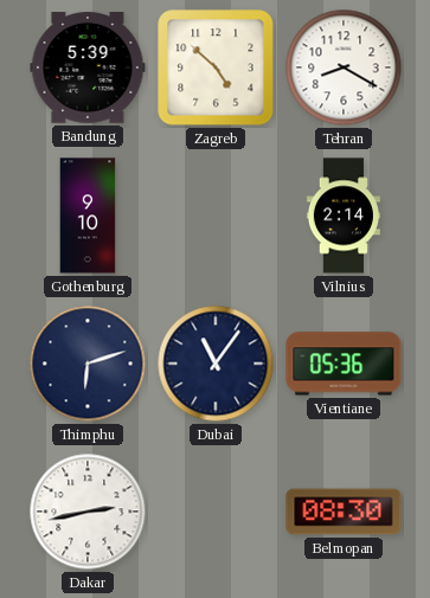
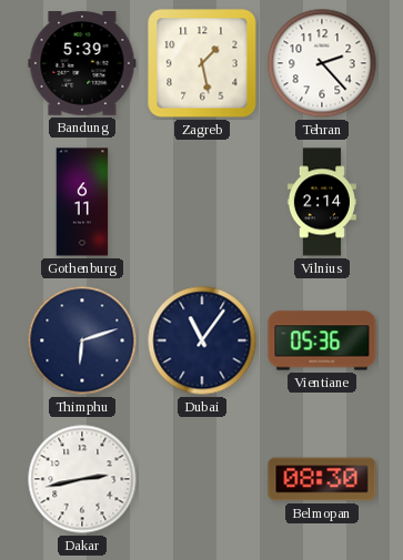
Zagreb: 4:52 -> 1:28 (202, 63)
Tehran: 8:20 -> 2:23 (322, 63)
Gothenburg: 9:10 -> 6:11 (82, 202)
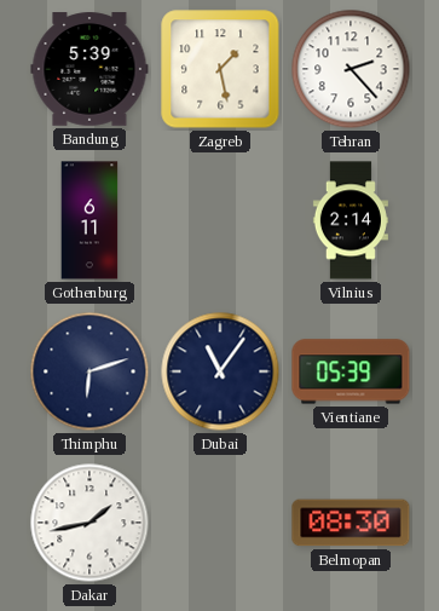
Vientiane: 05:36 -> 05:39 (351, 371)
Dakar: 2:43 -> 1:43 (89, 523)
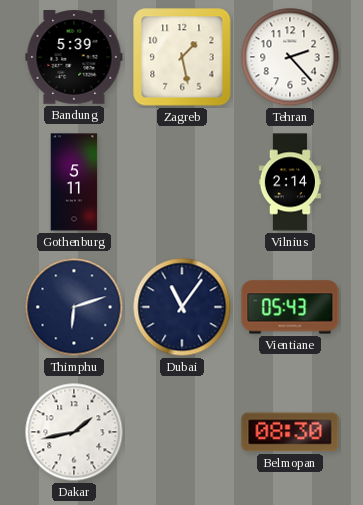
Gothenburg: 6:11 -> 5:11 (74, 182)
Vientiane: 05:39 -> 05:43 (290, 307)
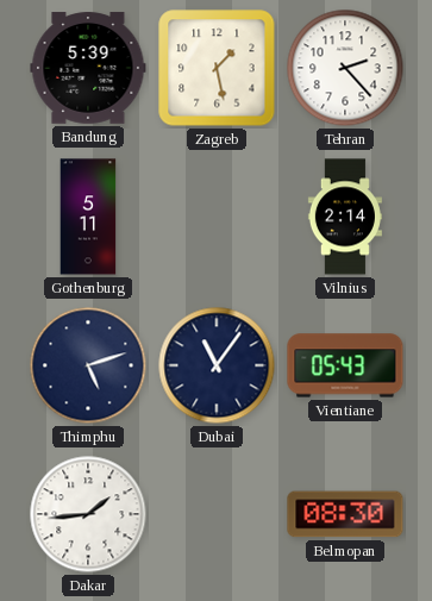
Thimphu: 6:12 -> 5:12 (88, 365)
Dakar: 1:43 -> 1:44 (88, 514)
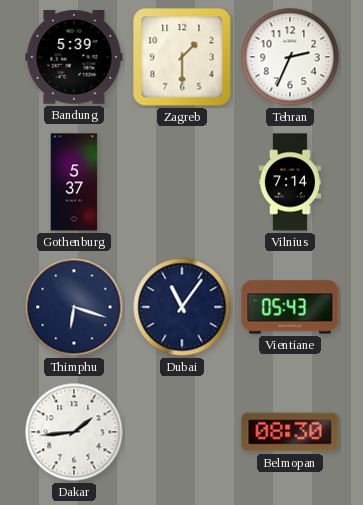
Zagreb: 1:28 -> 1:30 (182, 57)
Tehran: 2:23 -> 2:34 (290, 57)
Gothenburg: 5:11 -> 5:37 (74, 182)
Vilnius: 2:14 -> 7:14 (290, 182)
Thimphu: 5:12 -> 6:18 (74, 307)
